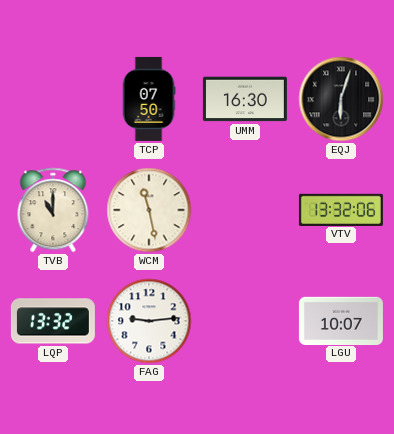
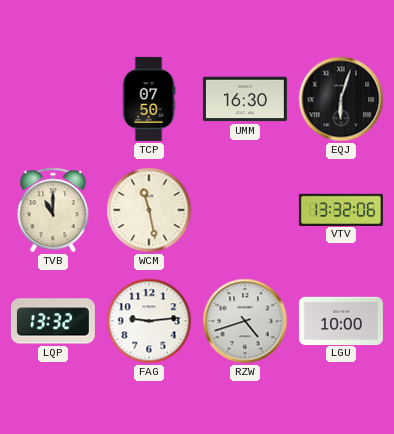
RZW: none -> 4:42 (245, 321)
LGU: 10:07 -> 10:00 (341, 320)
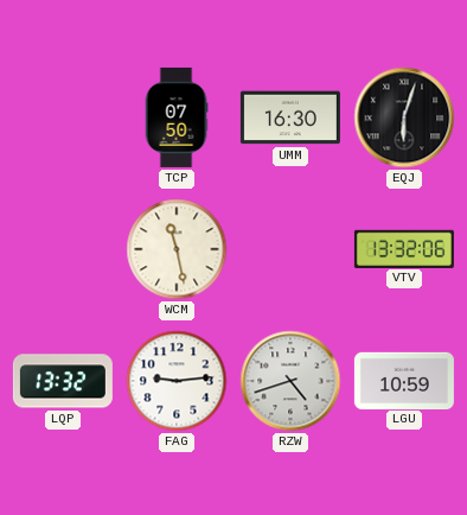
TVB: 11:00 -> none (53, 210)
LGU: 10:00 -> 10:59 (404, 380)
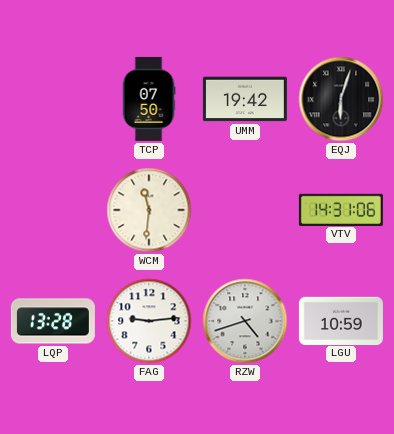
UMM: 16:30 -> 19:42 (245, 99)
WCM: 11:28 -> 11:31 (149, 210)
VTV: 13:32 -> 14:31 (341, 209)
LQP: 13:32 -> 13:28 (53, 321)
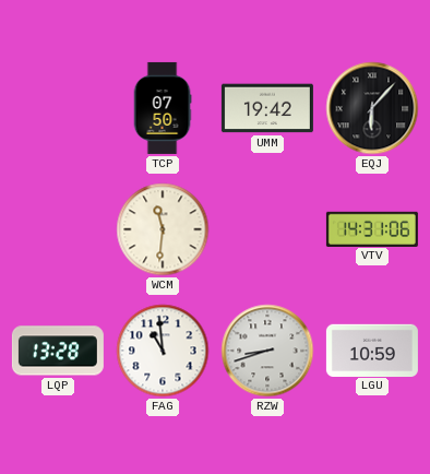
EQJ: 6:03 -> 6:07 (372, 108)
FAG: 9:14 -> 10:59 (163, 351)
RZW: 4:42 -> 8:42 (267, 351)
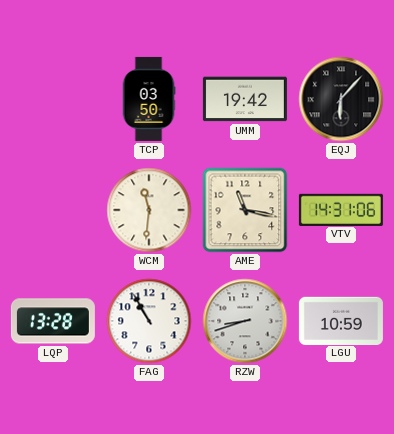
TCP: 07:50 -> 03:50 (149, 99)
AME: none -> 11:17 (245, 210)
FAG: 10:59 -> 10:55 (149, 321)
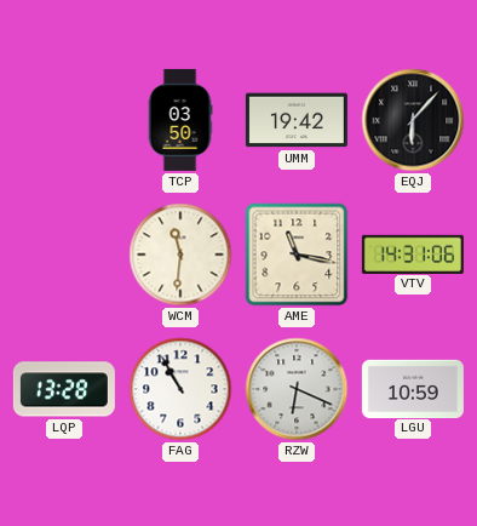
RZW: 8:42 -> 6:19 (297, 389)
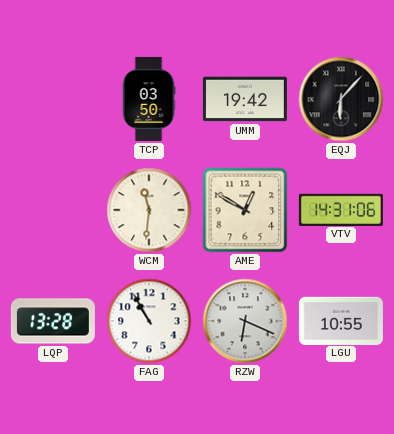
AME: 11:17 -> 12:50 (245, 210)
LGU: 10:59 -> 10:55 (341, 320)
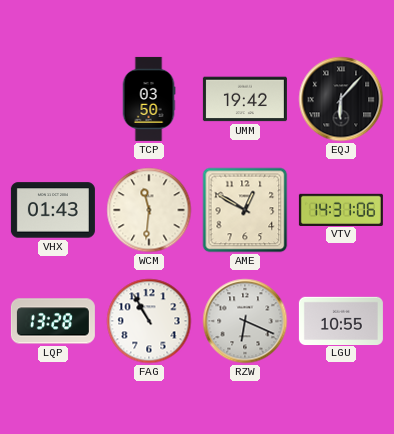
VHX: none -> 01:43 (53, 210)
